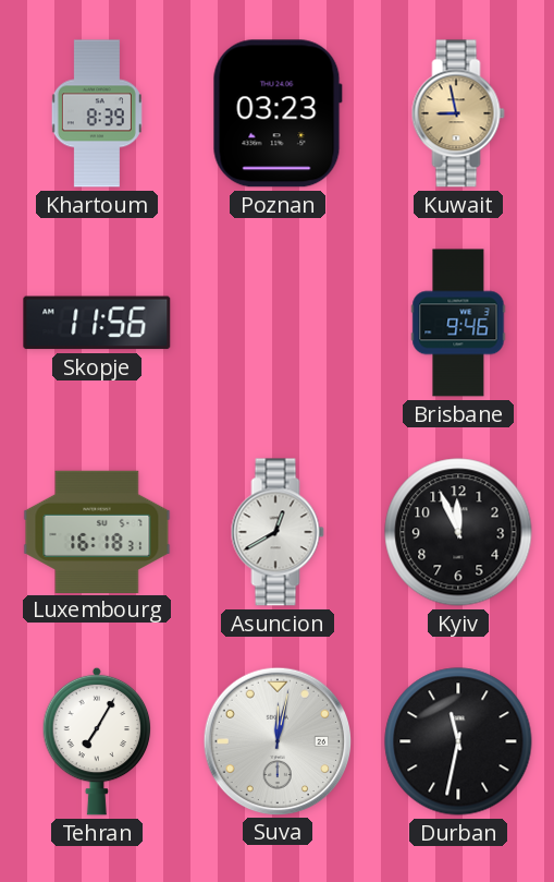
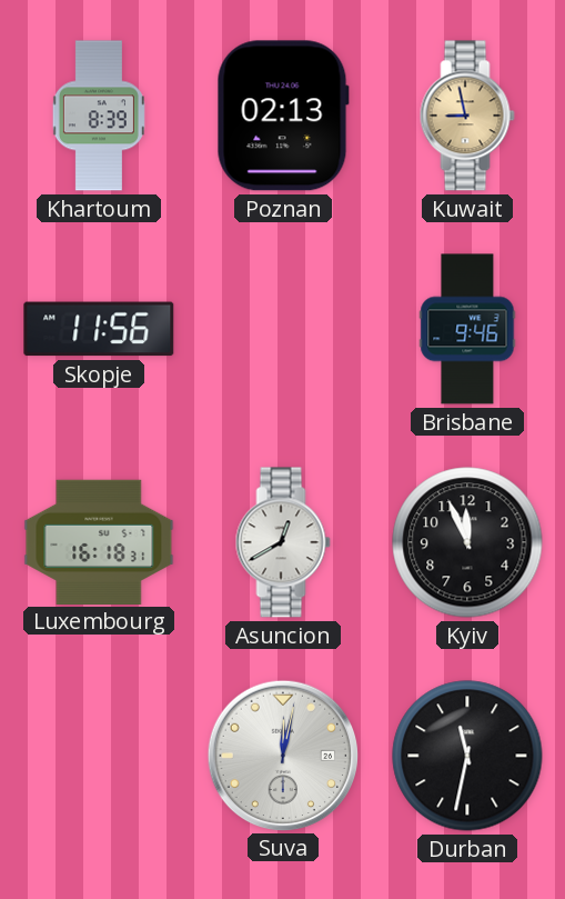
Poznan: 03:23 -> 02:13 (283, 116)
Tehran: 7:05 -> none (97, 741)
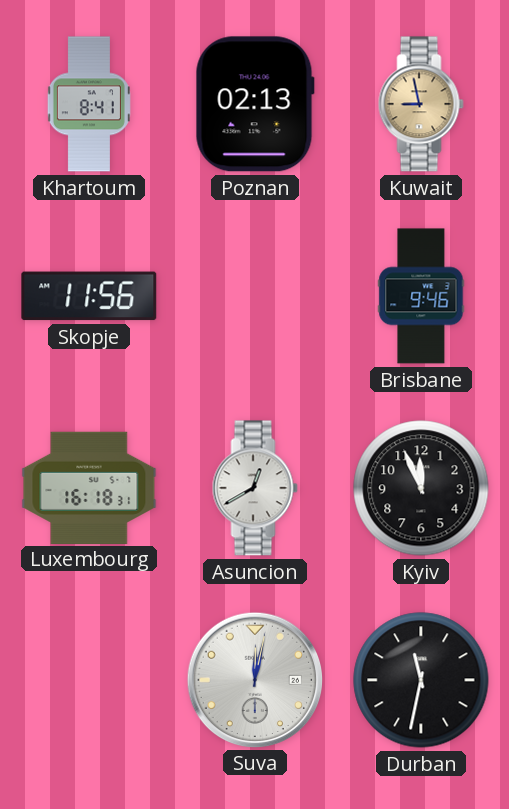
Khartoum: 8:39 -> 8:41 (89, 104)
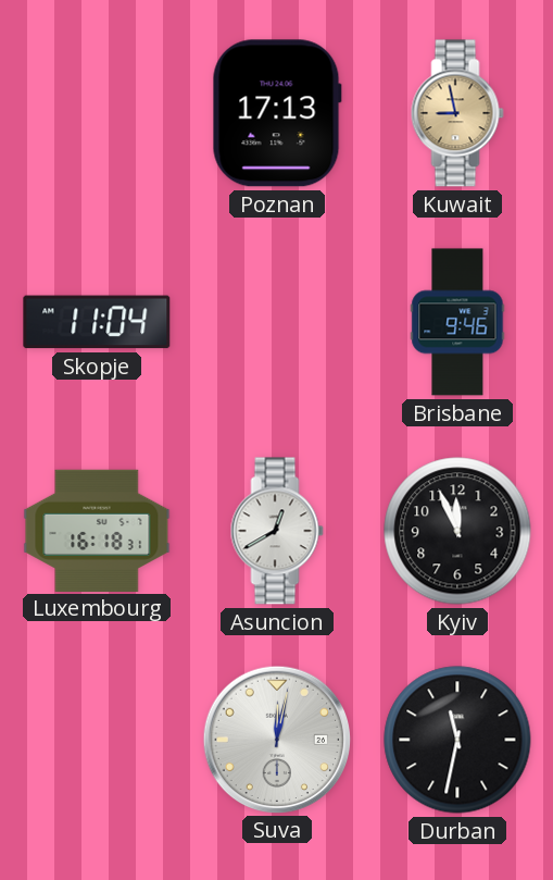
Khartoum: 8:41 -> none (89, 104)
Poznan: 02:13 -> 17:13 (277, 113)
Skopje: 11:56 -> 11:04 (97, 322)
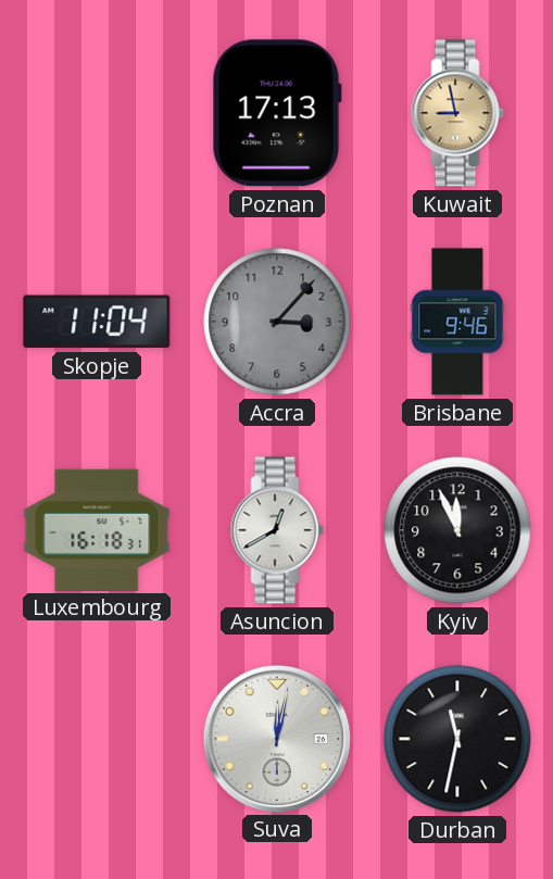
Accra: none -> 3:07 (277, 322)
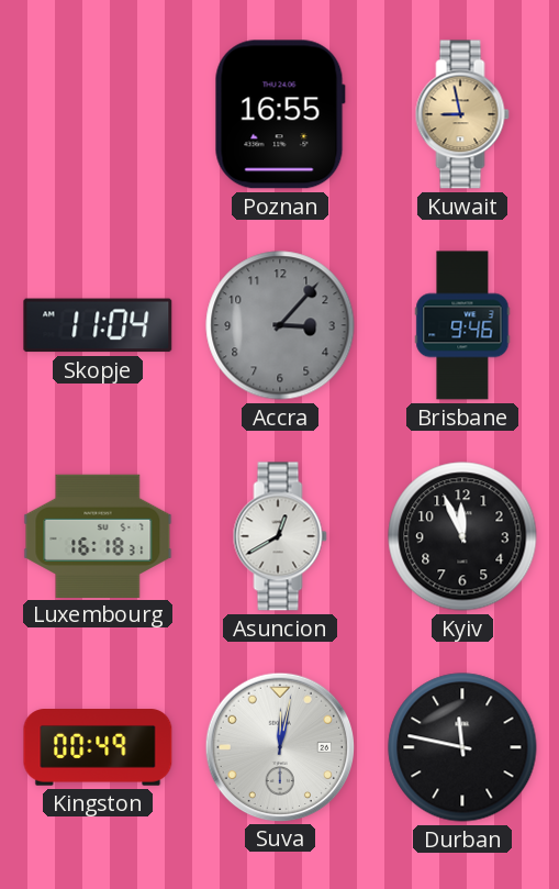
Poznan: 17:13 -> 16:55 (280, 114)
Kingston: none -> 00:49 (98, 747)
Durban: 11:32 -> 11:47 (462, 747)
